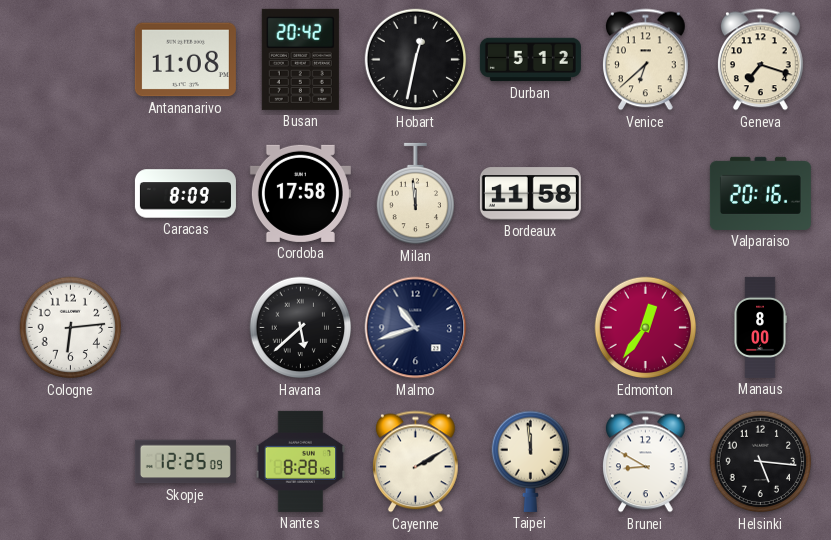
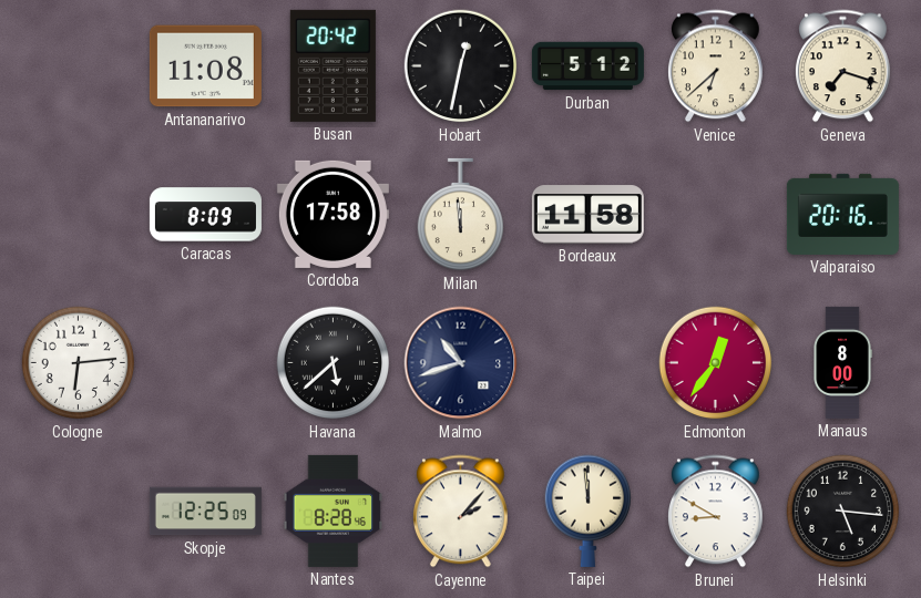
Cayenne: 2:10 -> 2:07 (461, 512)
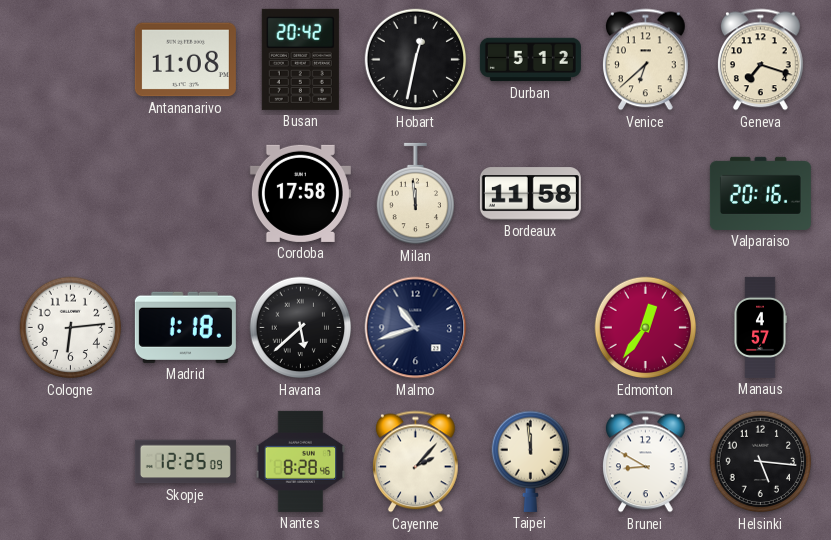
Caracas: 8:09 -> none (205, 215)
Madrid: none -> 1:18 (185, 327)
Manaus: 8:00 -> 4:57 (760, 327)
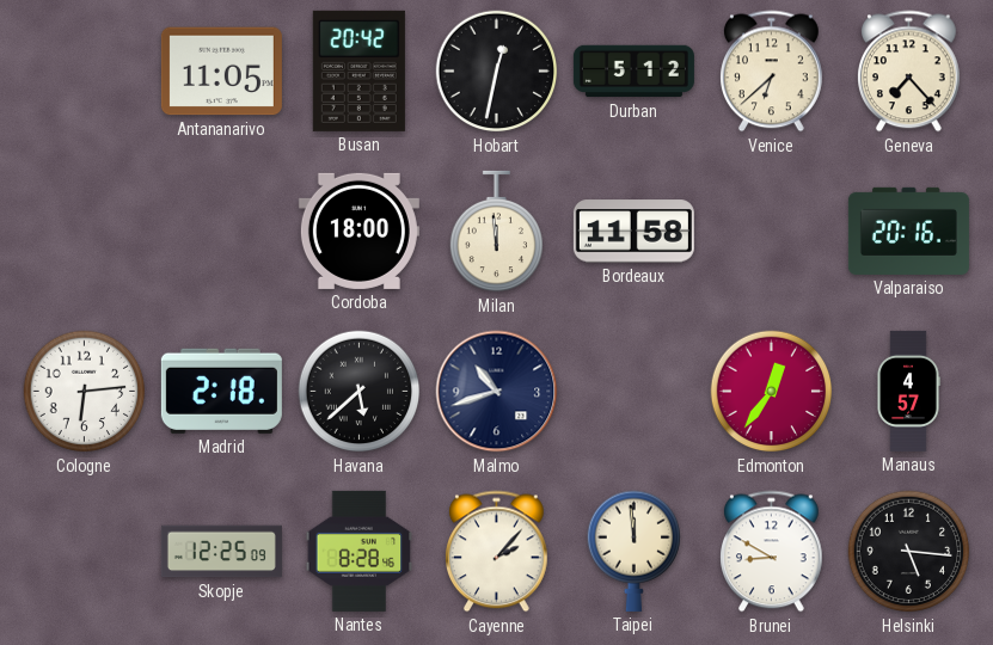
Antananarivo: 11:08 -> 11:05 (221, 72)
Geneva: 7:18 -> 7:23 (909, 72)
Cordoba: 17:58 -> 18:00 (358, 231)
Madrid: 1:18 -> 2:18 (221, 391)
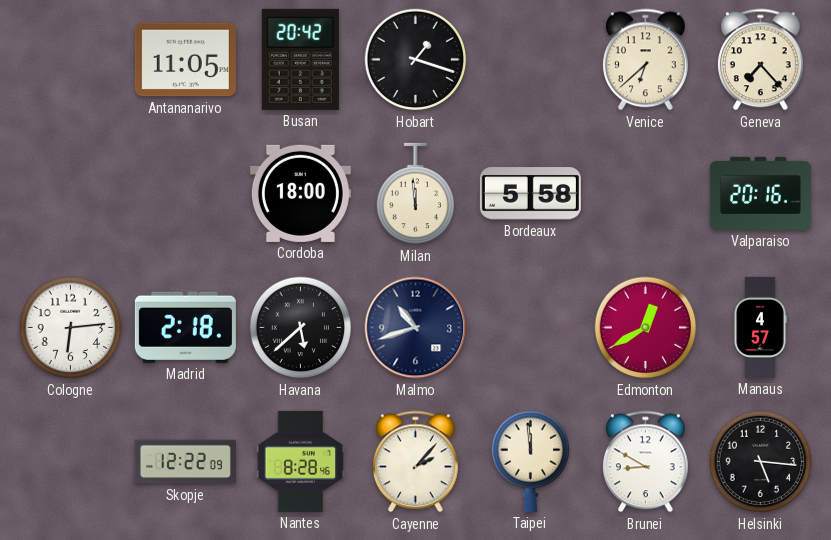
Hobart: 12:32 -> 1:18 (416, 60)
Durban: 5:12 -> none (633, 72)
Bordeaux: 11:58 -> 5:58 (530, 194)
Edmonton: 12:36 -> 12:40 (646, 328)
Skopje: 12:25 -> 12:22 (185, 462)
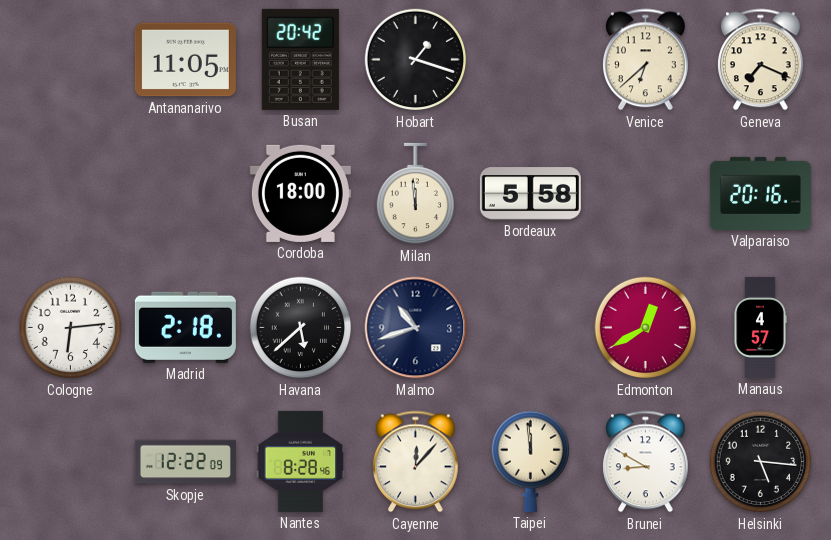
Geneva: 7:23 -> 7:19 (761, 60)
Cayenne: 2:07 -> 12:07 (416, 462)
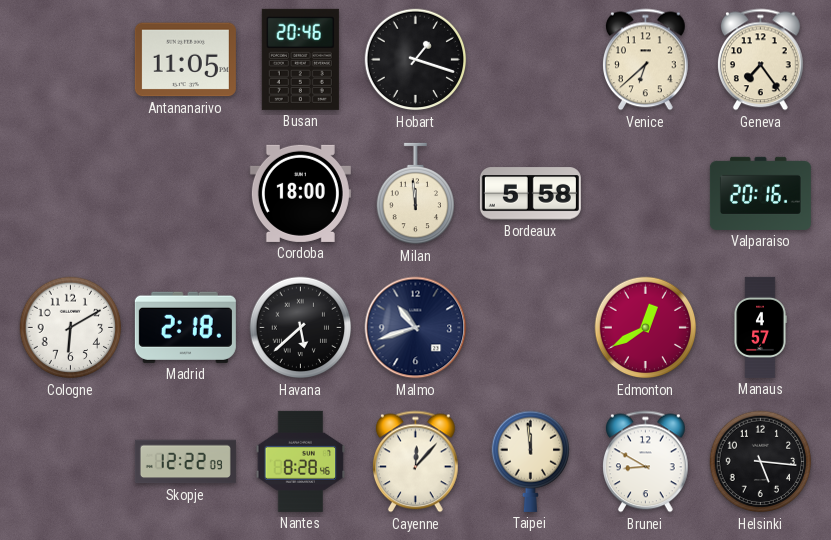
Busan: 20:42 -> 20:46 (300, 59)
Geneva: 7:19 -> 7:24 (761, 60)
Cologne: 6:14 -> 6:10 (71, 328)
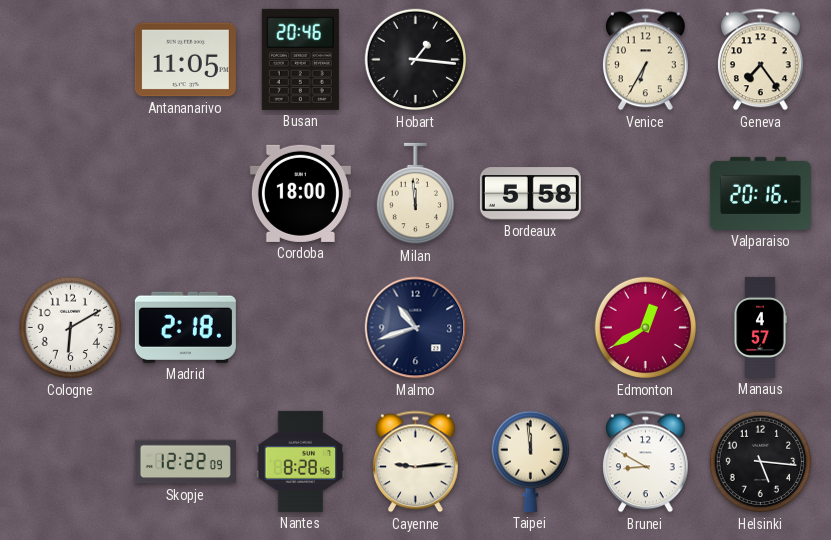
Hobart: 1:18 -> 1:16 (416, 60)
Venice: 6:38 -> 6:35 (646, 60)
Havana: 5:38 -> none (301, 328)
Cayenne: 12:07 -> 9:14 (416, 462)
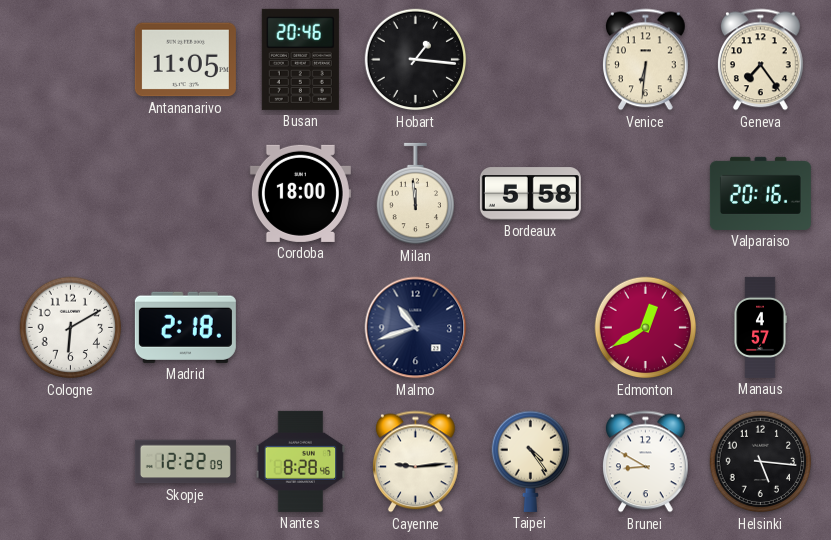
Venice: 6:35 -> 6:31 (646, 60)
Taipei: 11:59 -> 4:24 (530, 461)
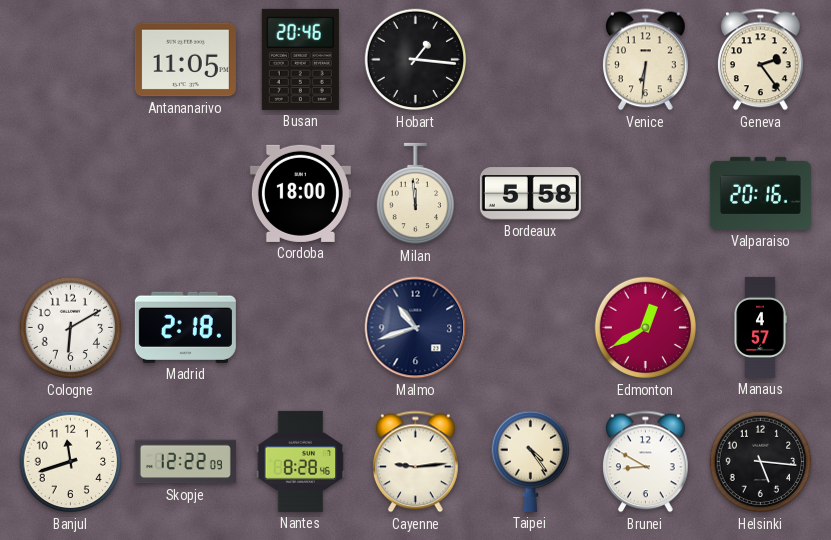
Geneva: 7:24 -> 2:24 (761, 60)
Banjul: none -> 11:42 (71, 462)
